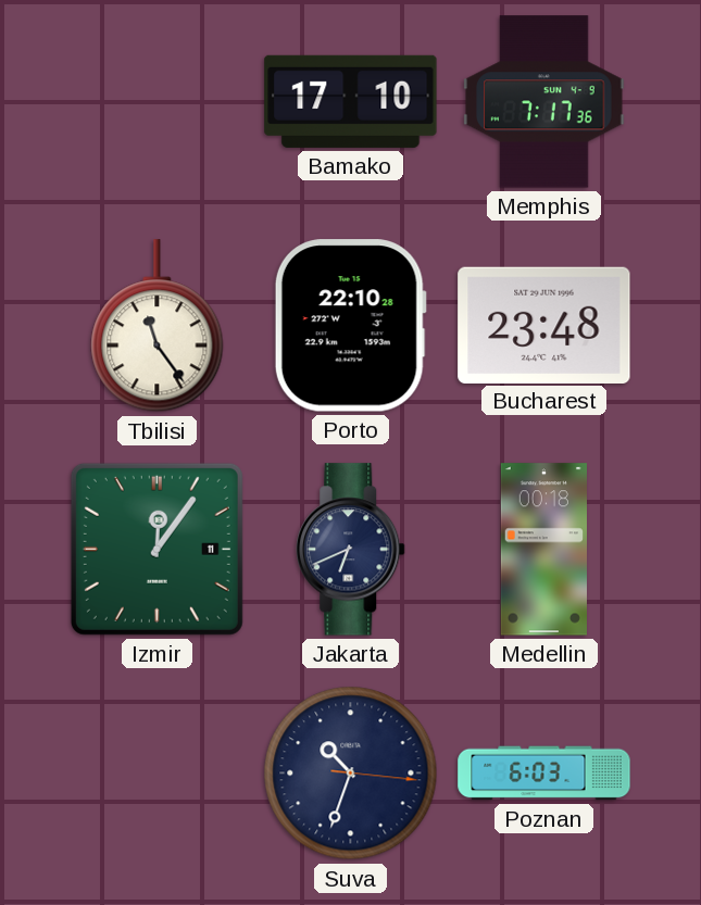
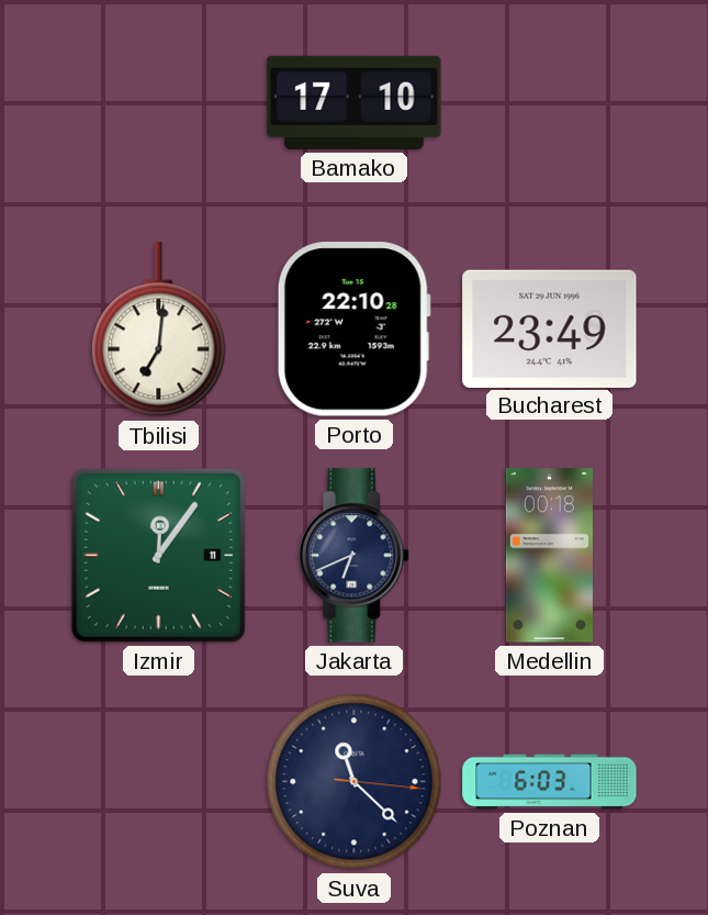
Memphis: 7:17 -> none (544, 102)
Tbilisi: 11:24 -> 7:01 (159, 330)
Bucharest: 23:48 -> 23:49 (550, 328)
Suva: 10:33 -> 11:22 (355, 782)
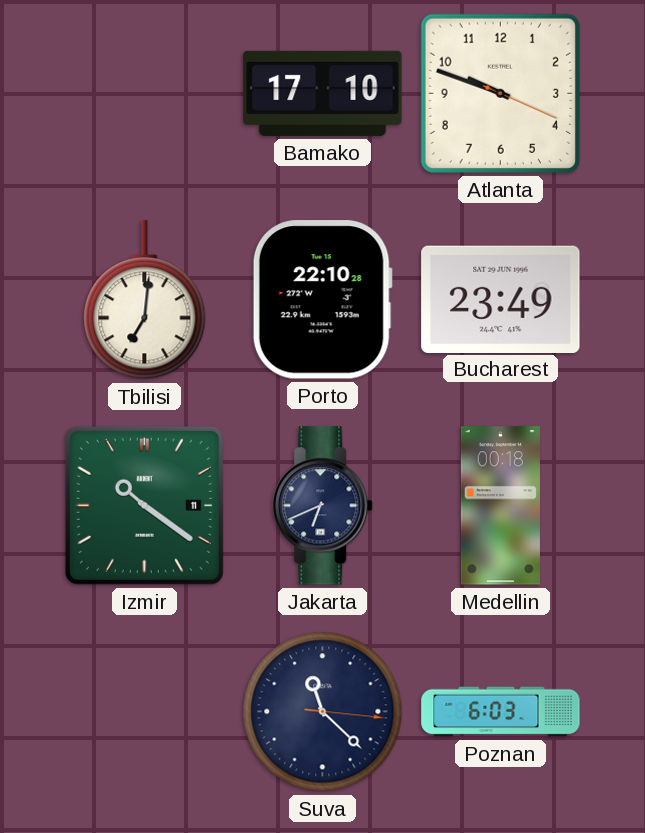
Atlanta: none -> 9:48 (500, 93)
Izmir: 12:06 -> 10:21 (144, 505)
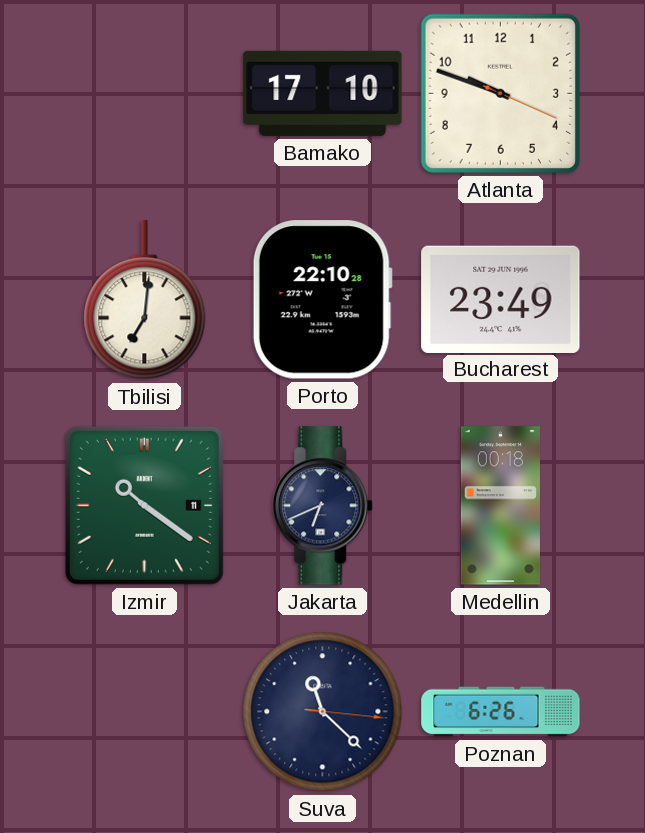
Poznan: 6:03 -> 6:26 (501, 712)
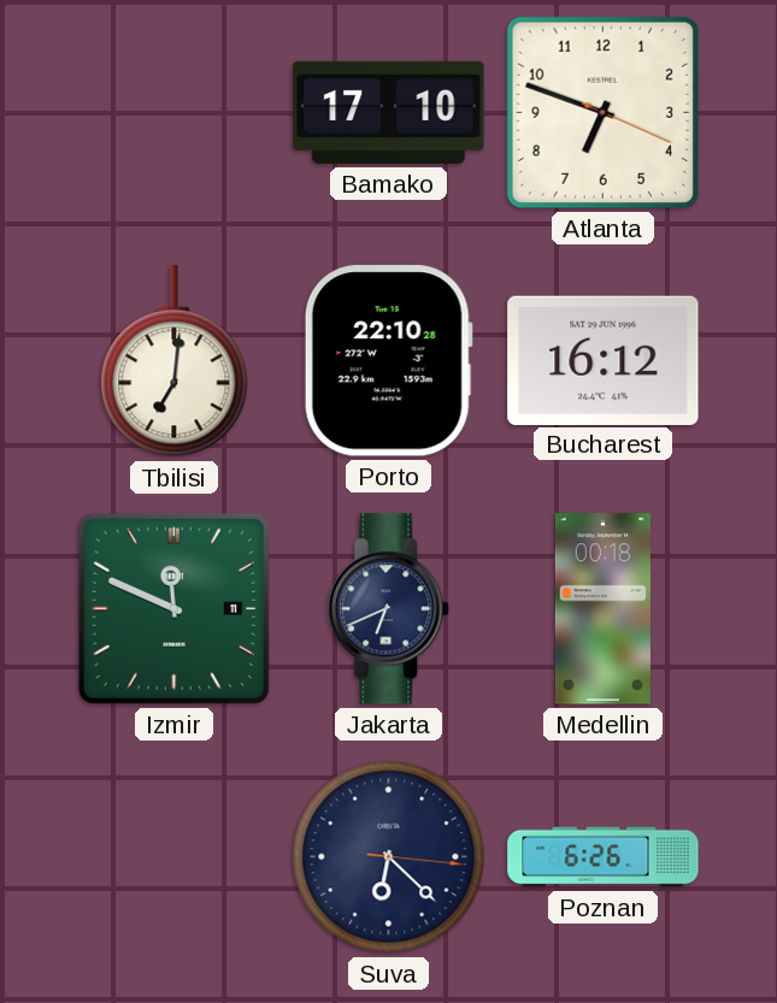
Atlanta: 9:48 -> 6:48 (602, 112)
Bucharest: 23:49 -> 16:12 (604, 360)
Izmir: 10:21 -> 11:49 (173, 608)
Suva: 11:22 -> 6:22 (389, 857)
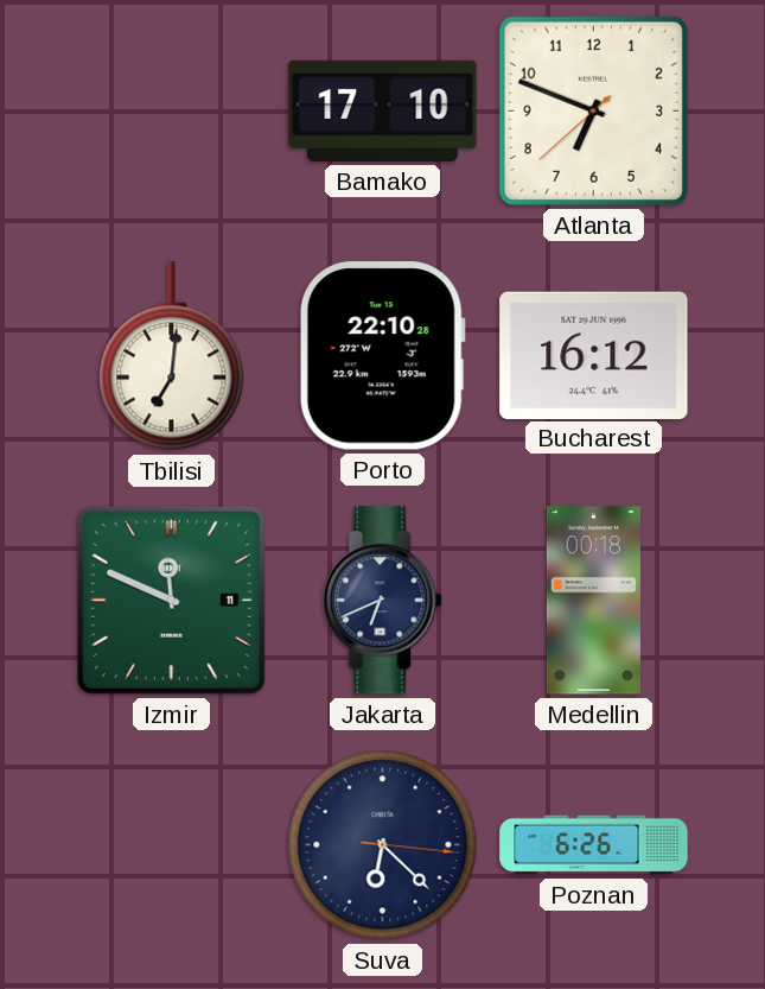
Atlanta: 6:48:19 -> 6:48:38 (593, 110)
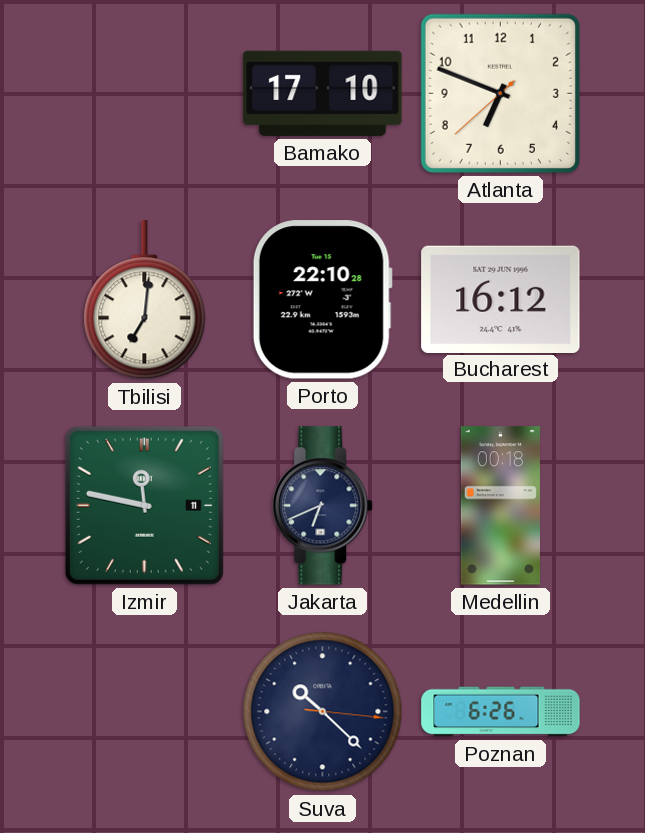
Izmir: 11:49 -> 11:47 (144, 505)
Suva: 6:22 -> 10:22 (323, 712)
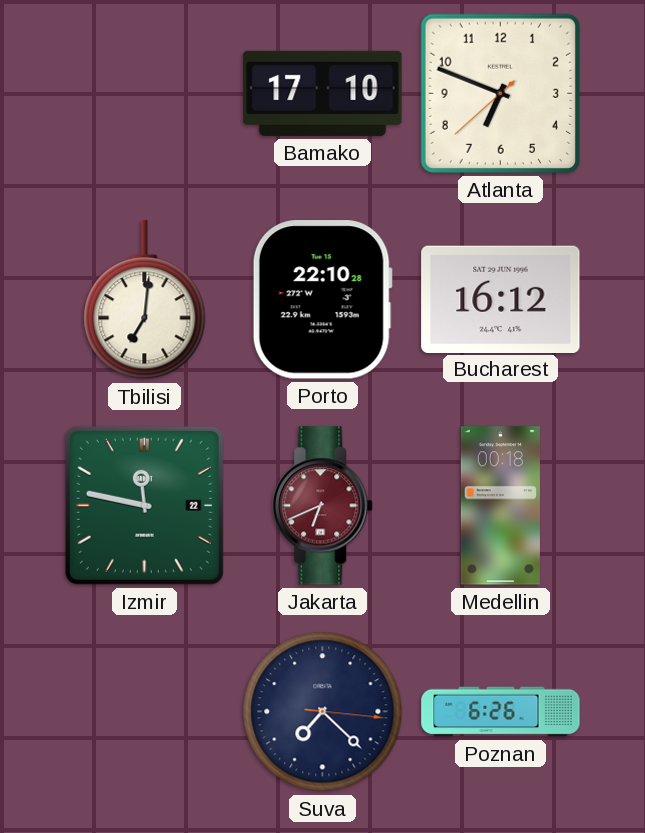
Izmir date: 11 -> 22 (144, 505)
Jakarta dial: navy -> burgundy (323, 506)
Suva: 10:22 -> 7:22 (323, 712)
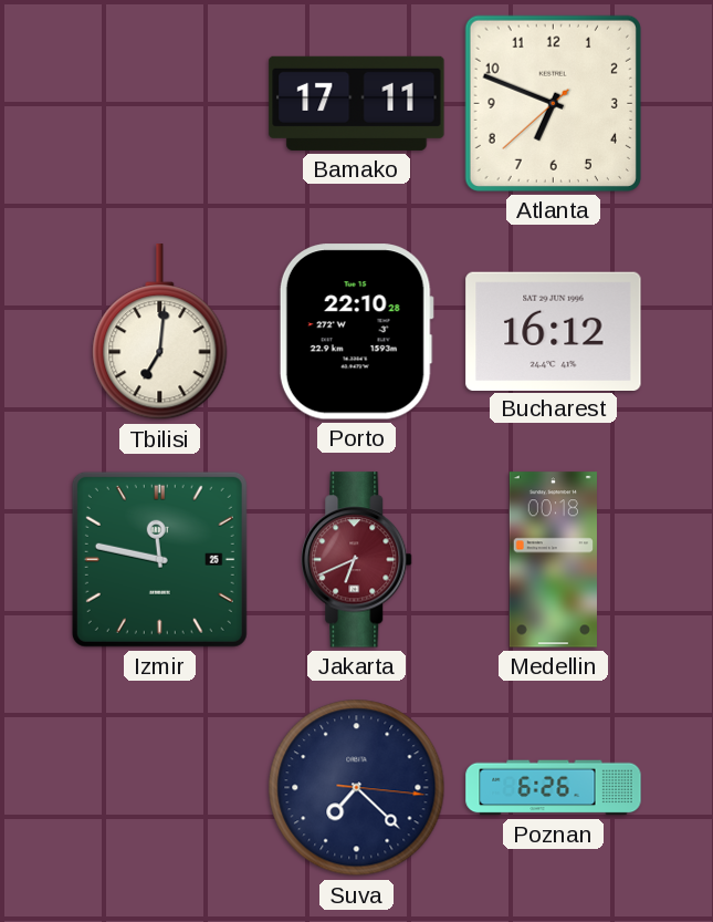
Bamako: 17:10 -> 17:11 (357, 103)
Izmir date: 22 -> 25 (159, 559)
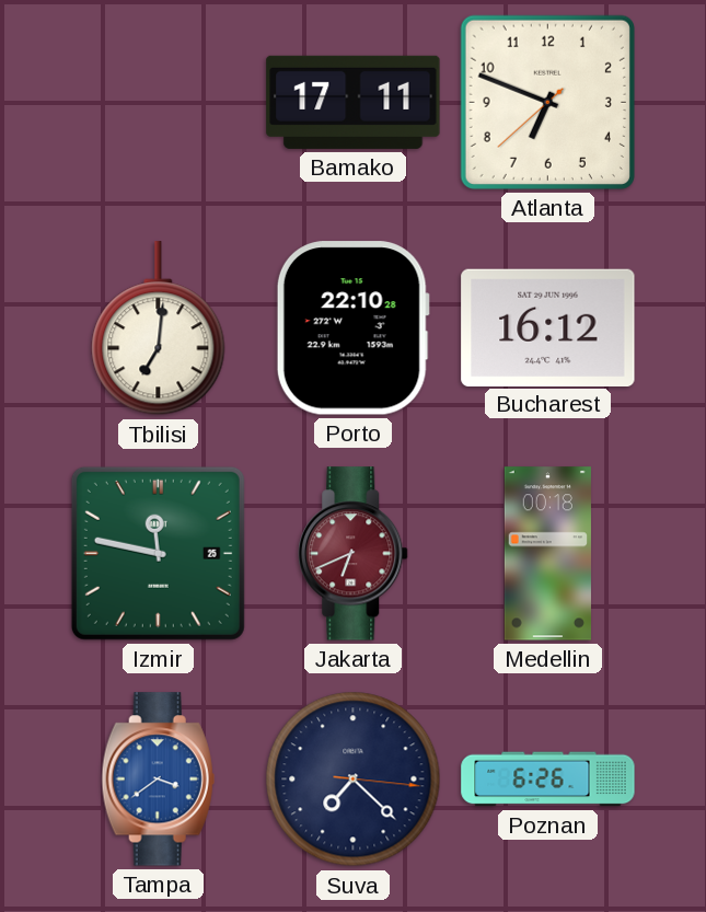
Tampa: none -> 3:39 (158, 780)
